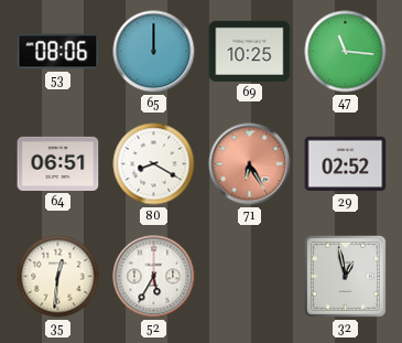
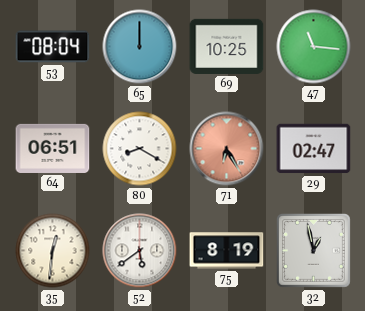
53: 08:06 -> 08:04 (53, 47)
29: 02:52 -> 02:47 (314, 149)
52: 5:35 -> 5:39 (140, 251)
75: none -> 8:19 (227, 251)
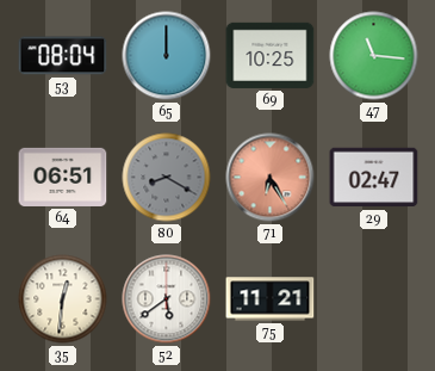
80 dial: white -> grey (167, 178)
75: 8:19 -> 11:21 (271, 299)
32: 12:58 -> none (314, 251)
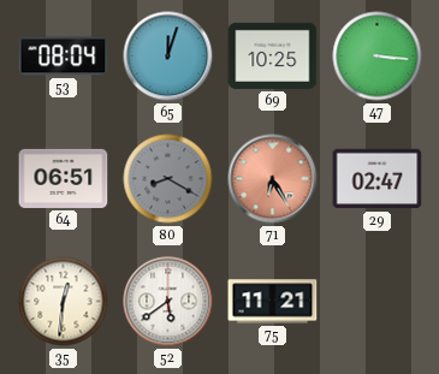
65: 12:00 -> 12:03 (168, 57)
47: 11:16 -> 3:16 (378, 57)
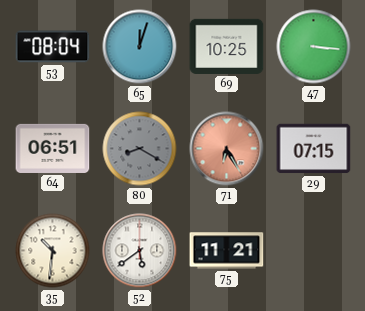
29: 02:47 -> 07:15 (314, 149)
35: 12:31 -> 10:31 (53, 251)
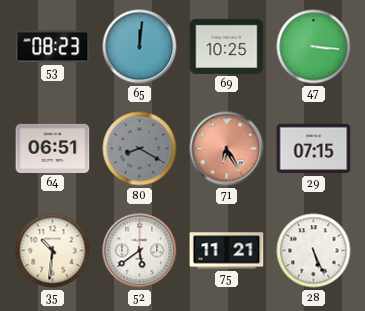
53: 08:04 -> 08:23 (53, 47)
65: 12:03 -> 12:01 (140, 47)
28: none -> 5:26 (314, 251)
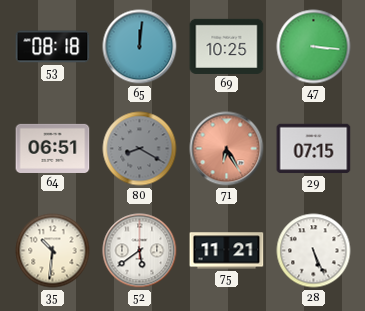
53: 08:23 -> 08:18 (53, 47)
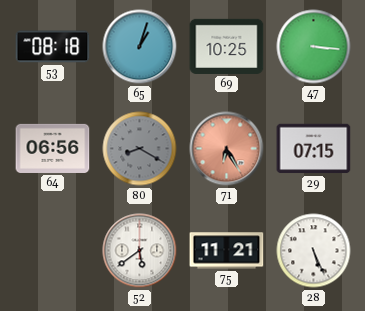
65: 12:01 -> 1:03 (140, 47)
64: 06:51 -> 06:56 (53, 148)
35: 10:31 -> none (53, 251)
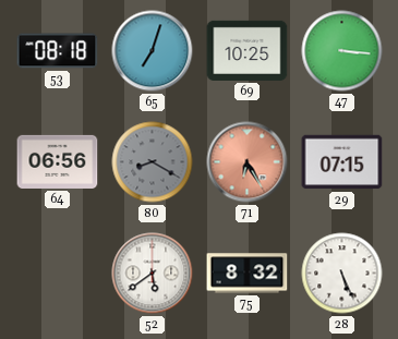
65: 1:03 -> 7:03 (153, 51)
75: 11:21 -> 8:32 (248, 274)
